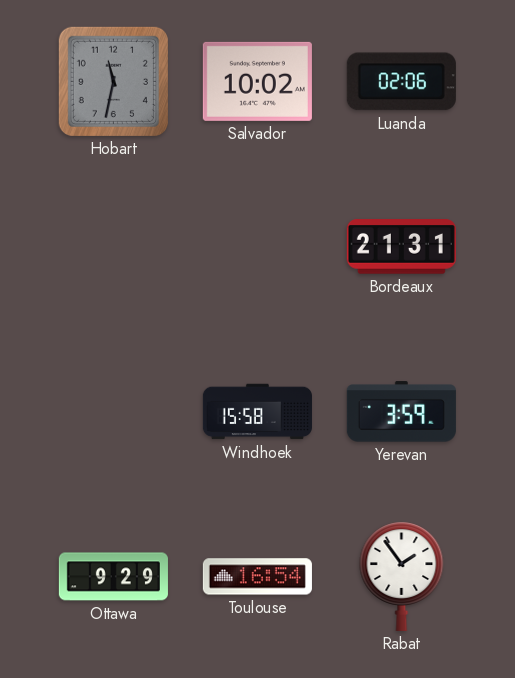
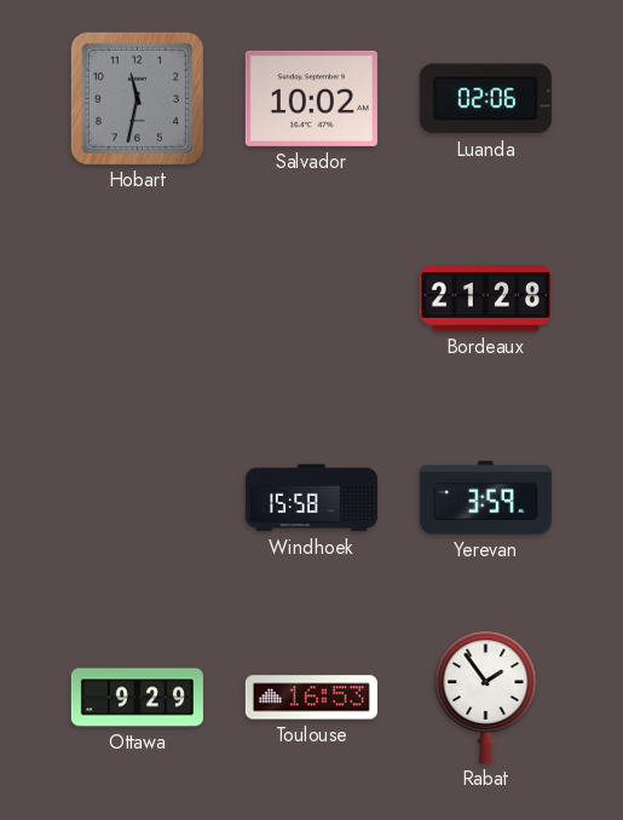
Bordeaux: 21:31 -> 21:28 (485, 299)
Toulouse: 16:54 -> 16:53 (311, 698)
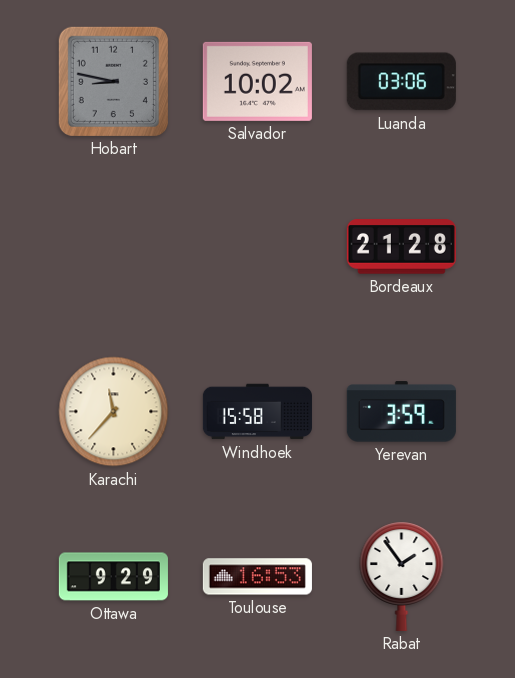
Hobart: 11:32 -> 8:47 (113, 81)
Luanda: 02:06 -> 03:06 (401, 82)
Karachi: none -> 11:37 (114, 412)
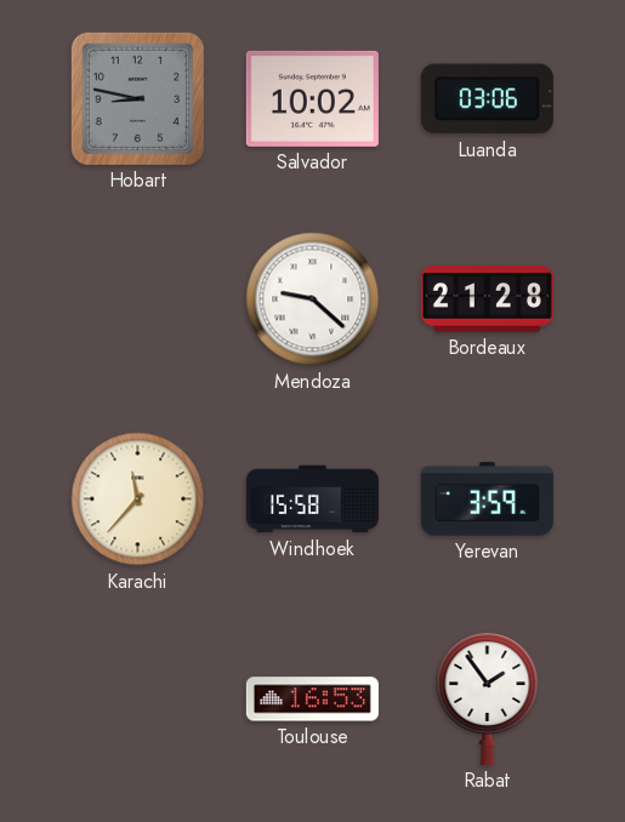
Mendoza: none -> 9:22 (313, 299)
Ottawa: 9:29 -> none (113, 577)
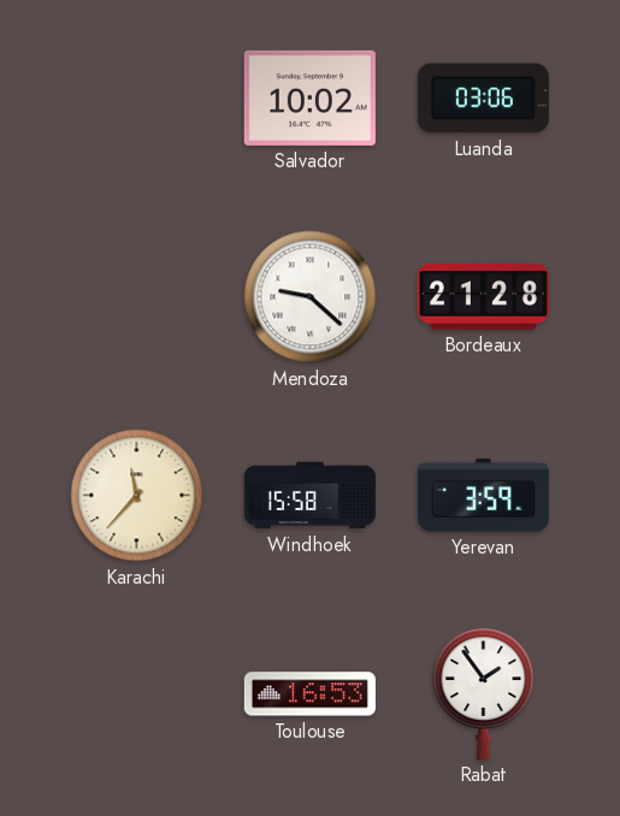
Hobart: 8:47 -> none (137, 98)
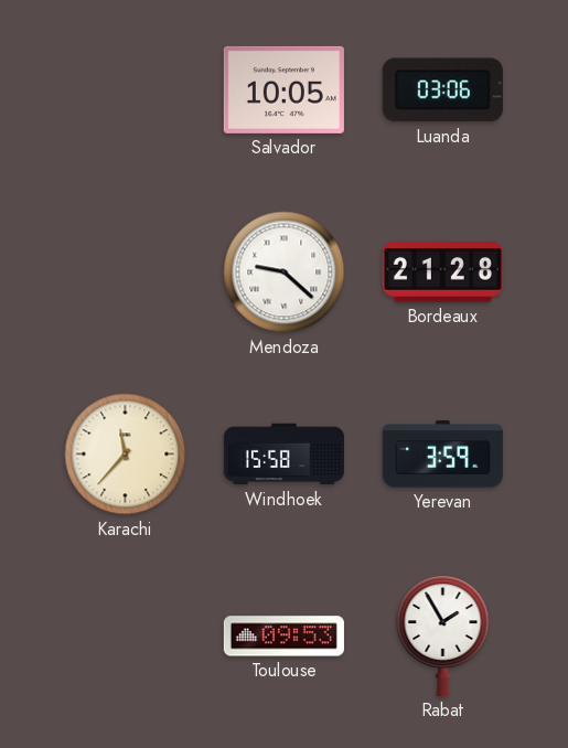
Salvador: 10:02 -> 10:05 (283, 89)
Toulouse: 16:53 -> 09:53 (283, 637)
Rabat: 1:54 -> 1:55 (443, 635)
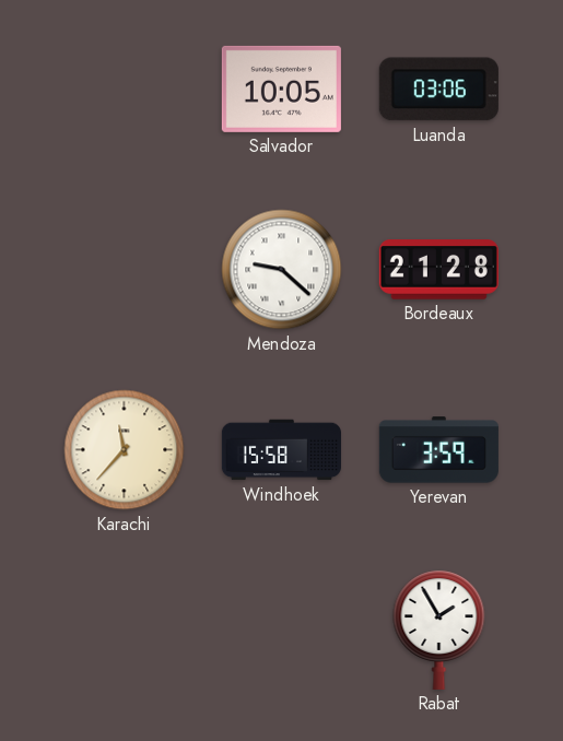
Toulouse: 09:53 -> none (283, 637)
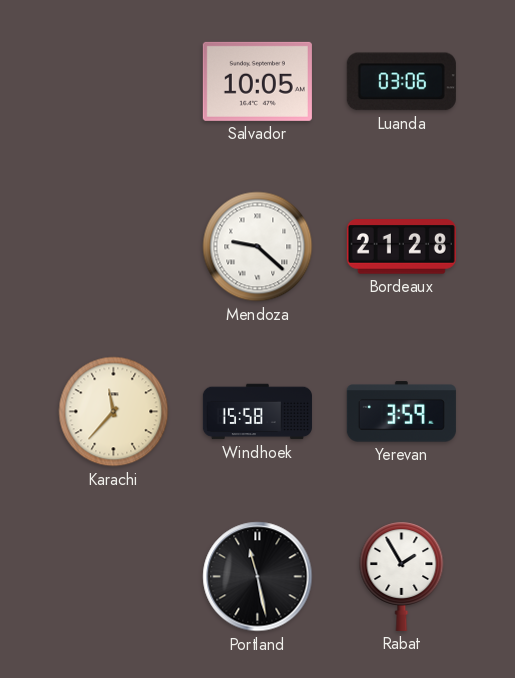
Portland: none -> 11:28 (258, 577)
